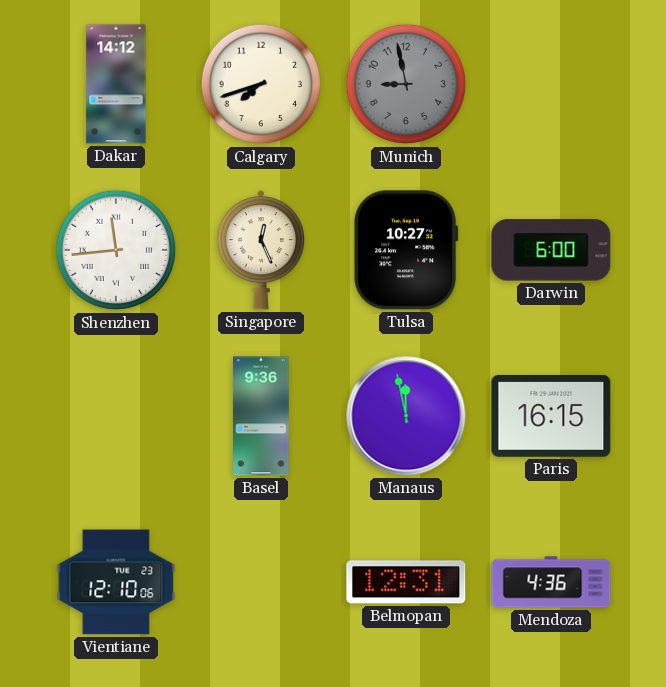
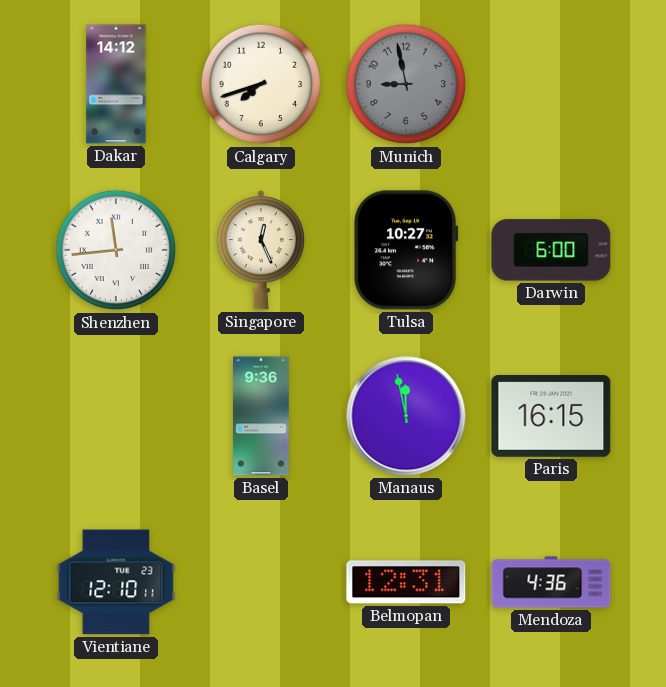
Vientiane: 12:10:06 -> 12:10:11 (116, 582)
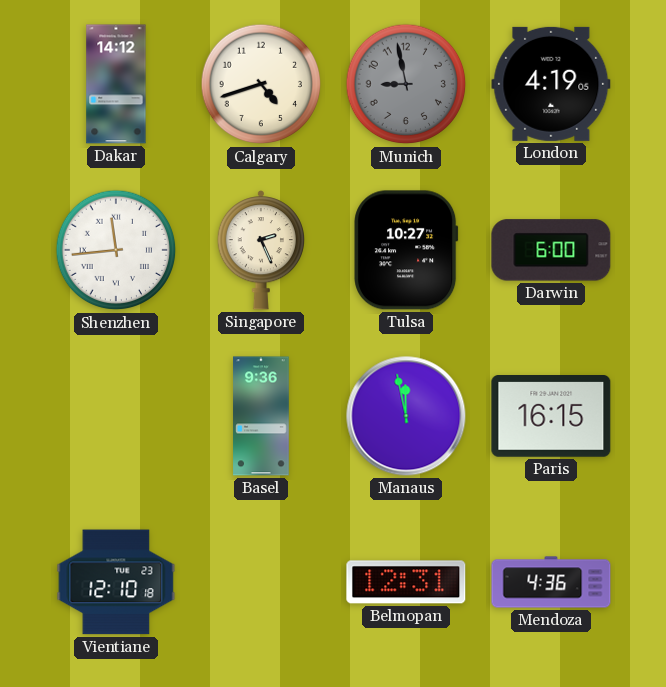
Calgary: 7:42 -> 4:42 (261, 84)
London: none -> 4:19 (551, 84)
Singapore: 12:26 -> 2:26 (260, 250)
Vientiane: 12:10:11 -> 12:10:18 (116, 582)
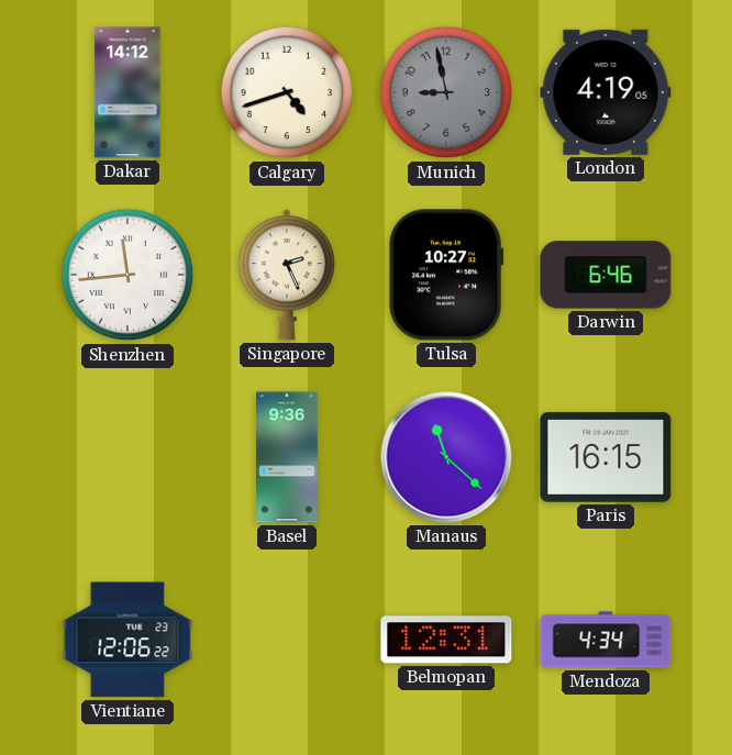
Darwin: 6:00 -> 6:46 (606, 275)
Manaus: 11:58 -> 11:22 (446, 457)
Vientiane: 12:10 -> 12:06 (127, 640)
Mendoza: 4:36 -> 4:34 (606, 640)
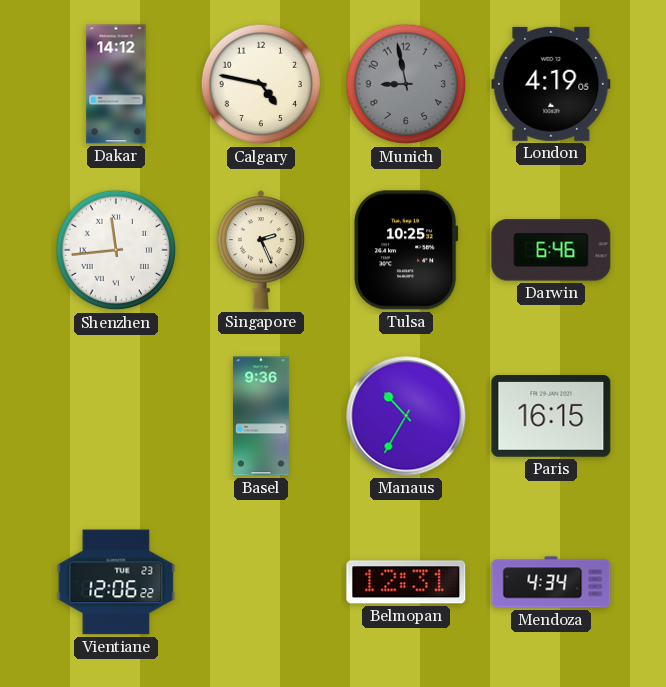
Calgary: 4:42 -> 4:47 (261, 84)
Tulsa: 10:27 -> 10:25 (406, 250)
Manaus: 11:22 -> 10:35 (406, 416)
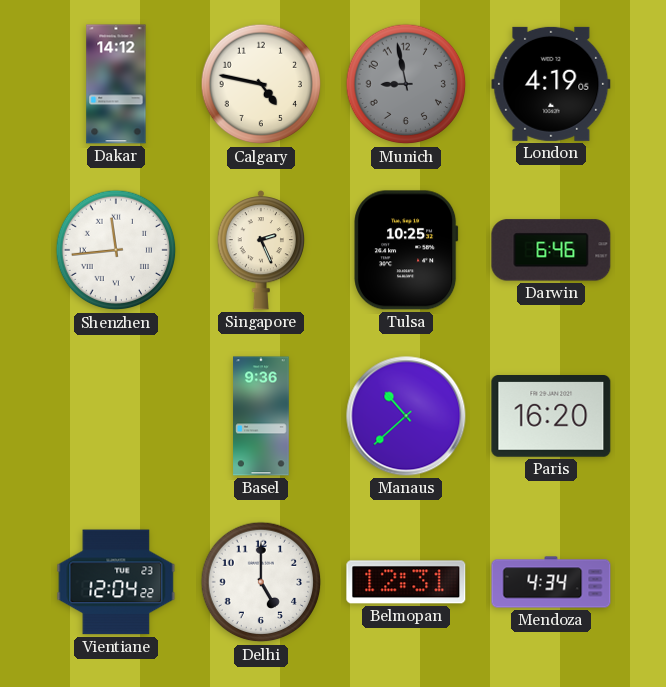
Manaus: 10:35 -> 10:38 (406, 416)
Paris: 16:15 -> 16:20 (551, 417)
Vientiane: 12:06 -> 12:04 (116, 582)
Delhi: none -> 5:00 (261, 582)
